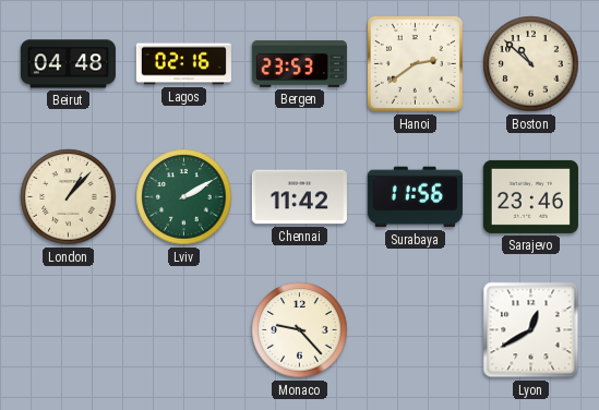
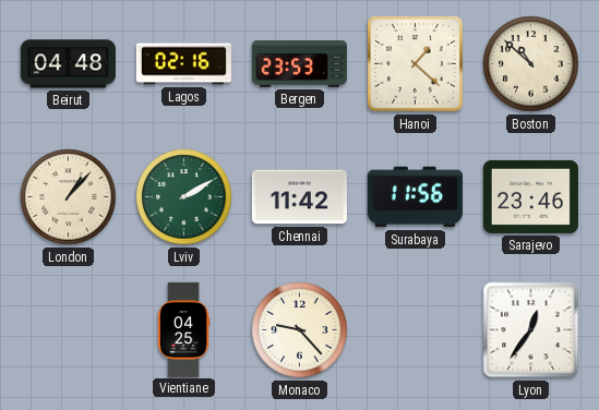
Hanoi: 2:39 -> 1:22 (415, 63)
Vientiane: none -> 04:25 (183, 329)
Lyon: 12:40 -> 12:36 (531, 330)
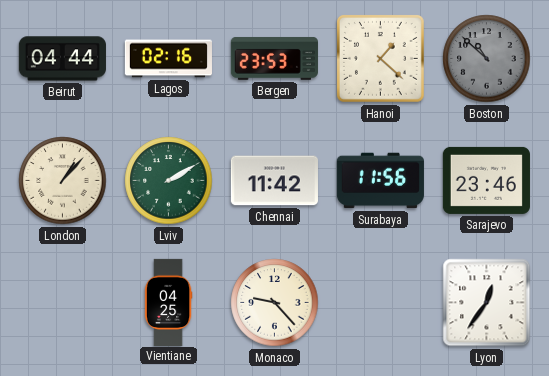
Beirut: 04:48 -> 04:44 (62, 59)
Boston dial: cream -> grey (487, 59)
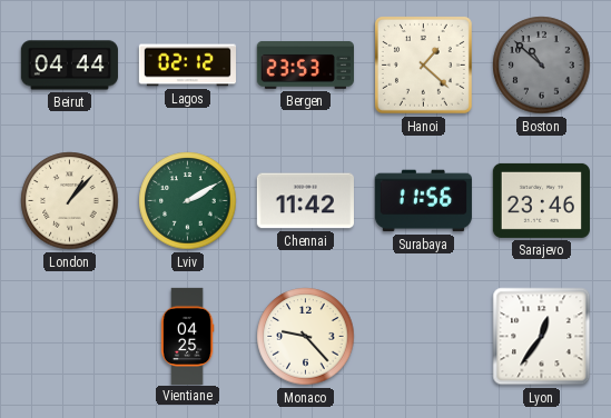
Lagos: 02:16 -> 02:12 (187, 66)
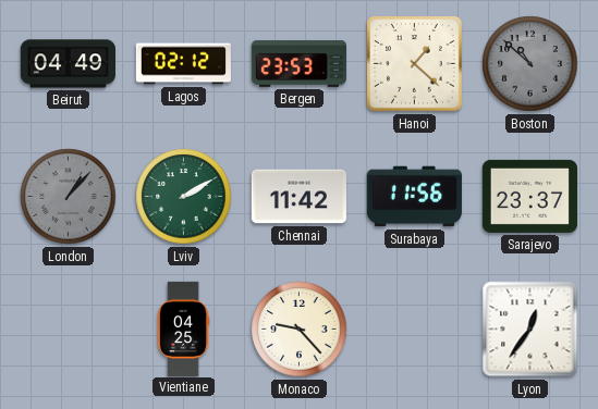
Beirut: 04:44 -> 04:49 (68, 64)
London dial: cream -> grey (69, 197)
Sarajevo: 23:46 -> 23:37 (529, 196)
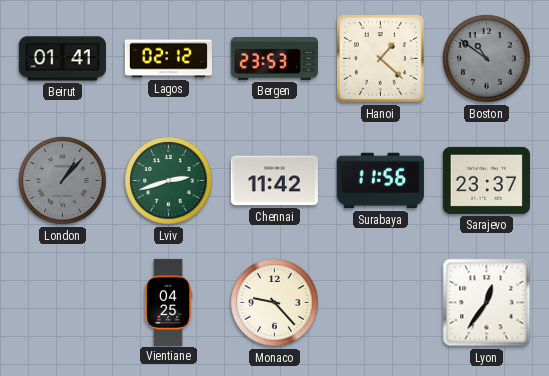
Beirut: 04:49 -> 01:41 (62, 59)
Boston: 10:52 -> 10:51 (487, 59)
Lviv: 2:10 -> 2:42 (169, 181)
